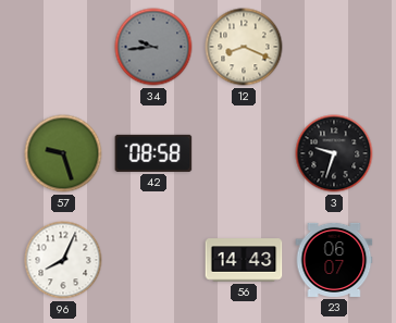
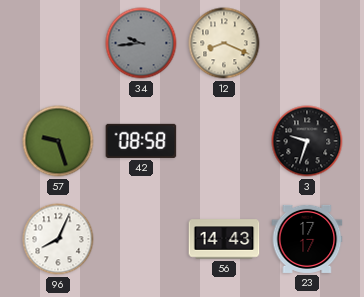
23: 06:07 -> 17:17 (307, 239)
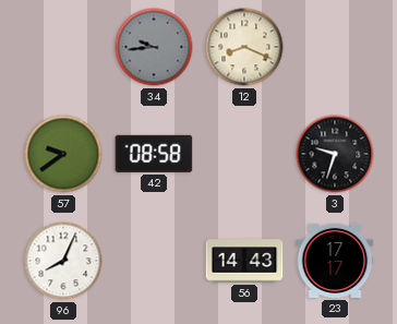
57: 9:27 -> 9:39 (63, 154)
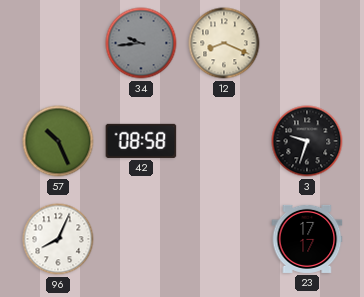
57: 9:39 -> 10:26 (58, 141)
56: 14:43 -> none (244, 261)
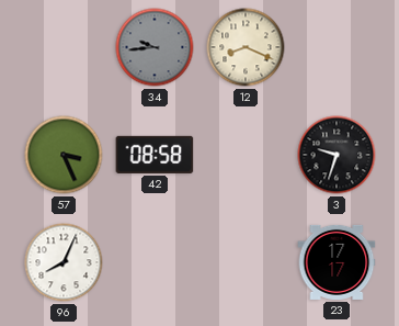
57: 10:26 -> 3:26 (64, 155)
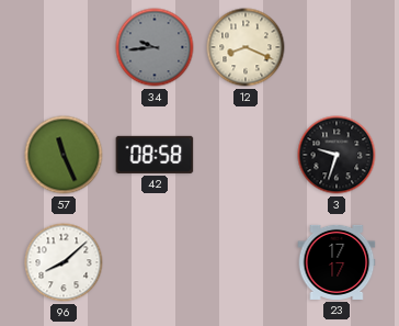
57: 3:26 -> 11:26 (64, 155)
96: 8:04 -> 8:08 (64, 262)
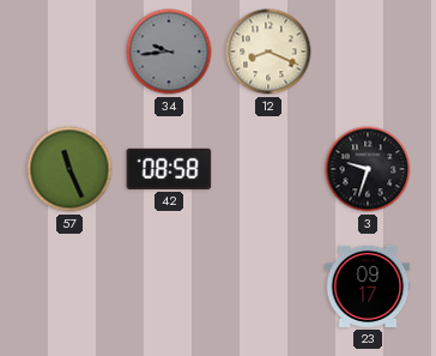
96: 8:08 -> none (64, 262)
23: 17:17 -> 09:17 (368, 286)
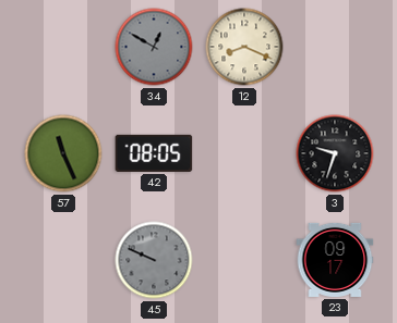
34: 9:44 -> 12:50 (154, 47)
42: 08:58 -> 08:05 (154, 153)
45: none -> 9:49 (154, 260)
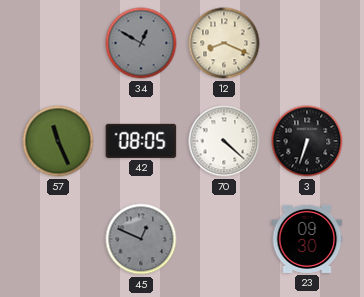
70: none -> 4:22 (224, 141)
3: 9:33 -> 6:33 (307, 141)
45: 9:49 -> 12:49 (141, 239)
23: 09:17 -> 09:30 (307, 239)
